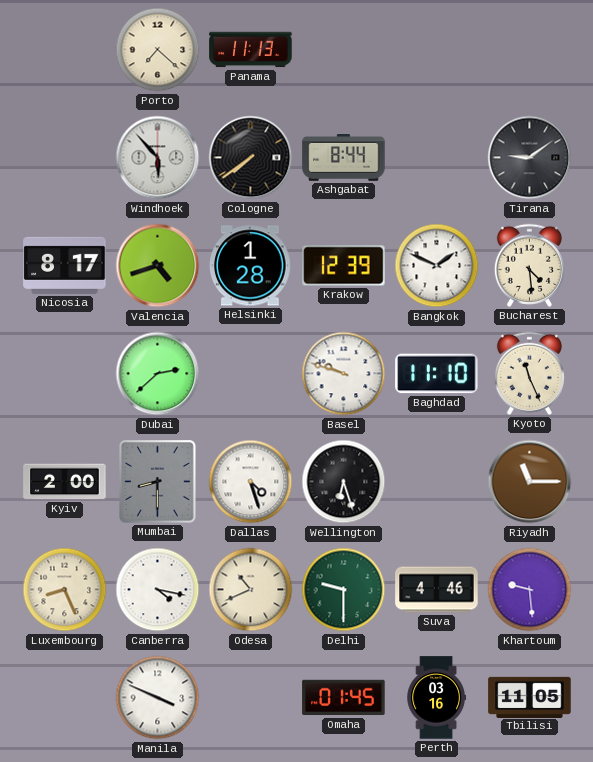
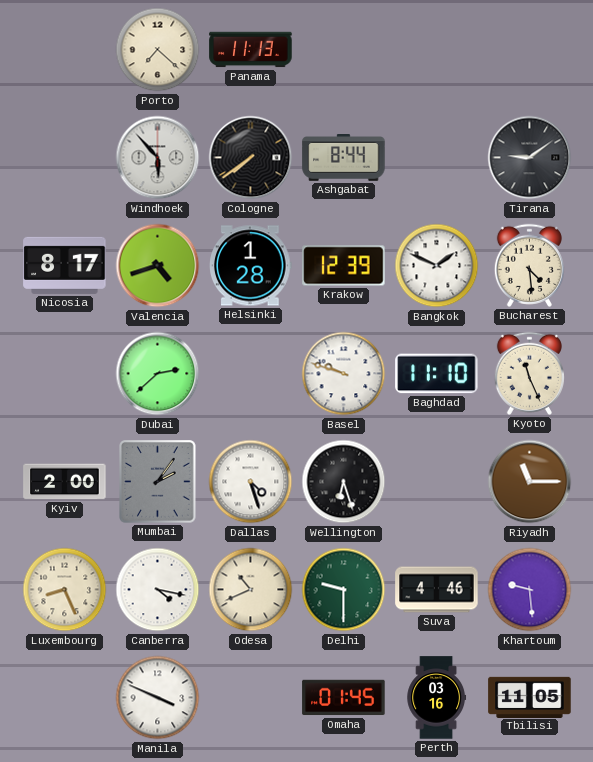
Mumbai: 8:30 -> 2:06 (158, 482)
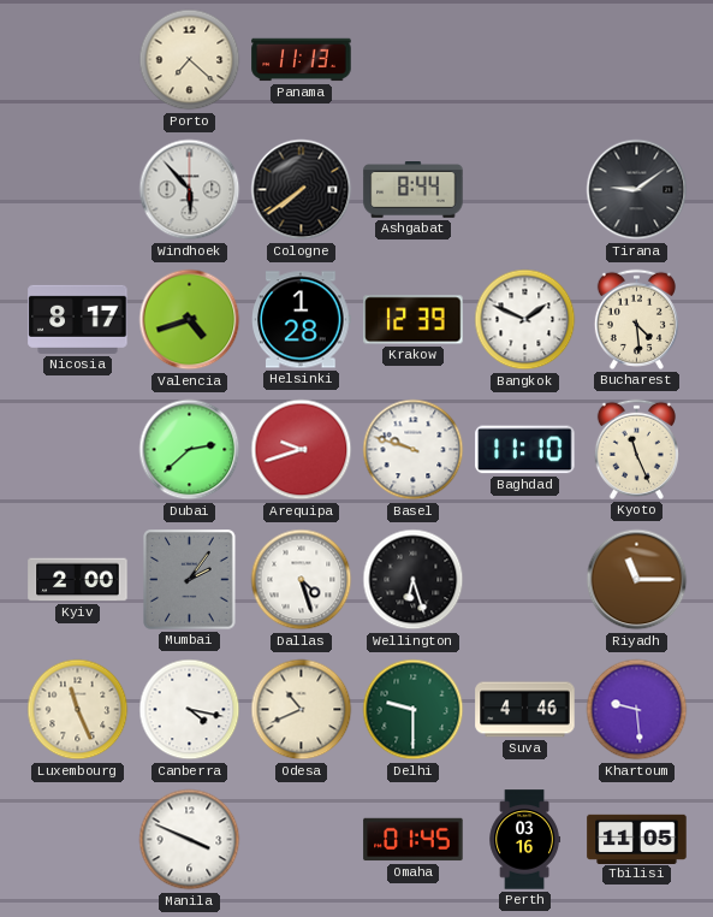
Arequipa: none -> 9:42 (302, 450)
Luxembourg: 8:26 -> 11:26 (78, 710)
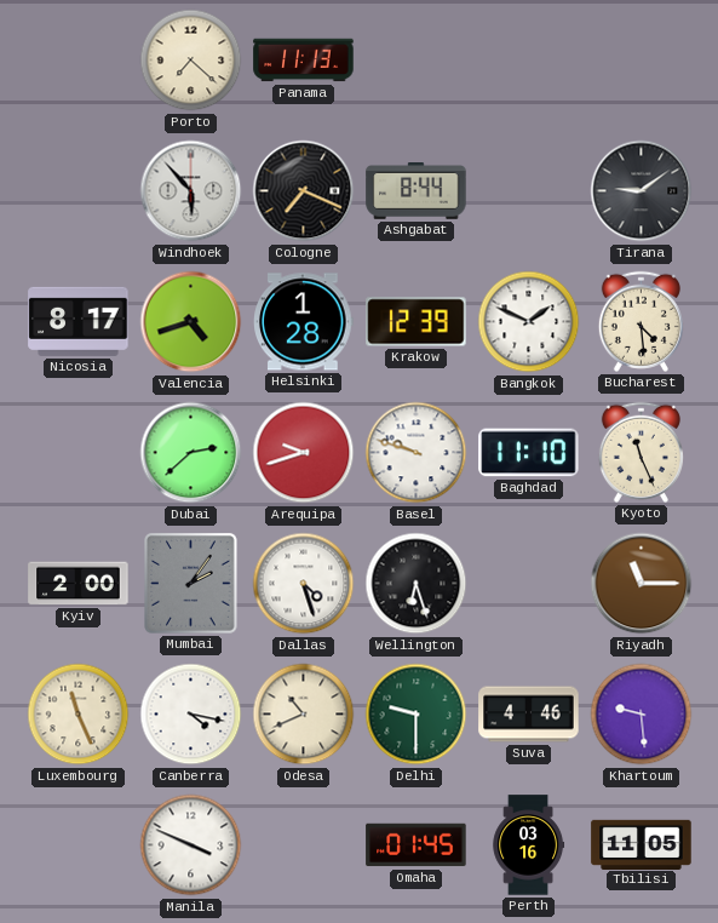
Cologne: 7:39 -> 7:19 (304, 191)
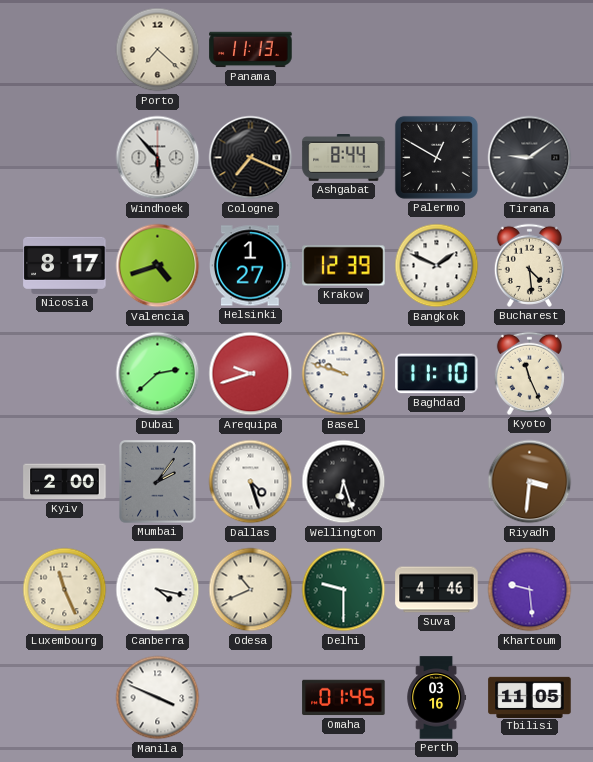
Palermo: none -> 12:50 (436, 157)
Helsinki: 1:28 -> 1:27 (251, 266)
Riyadh: 11:15 -> 3:31 (530, 482)
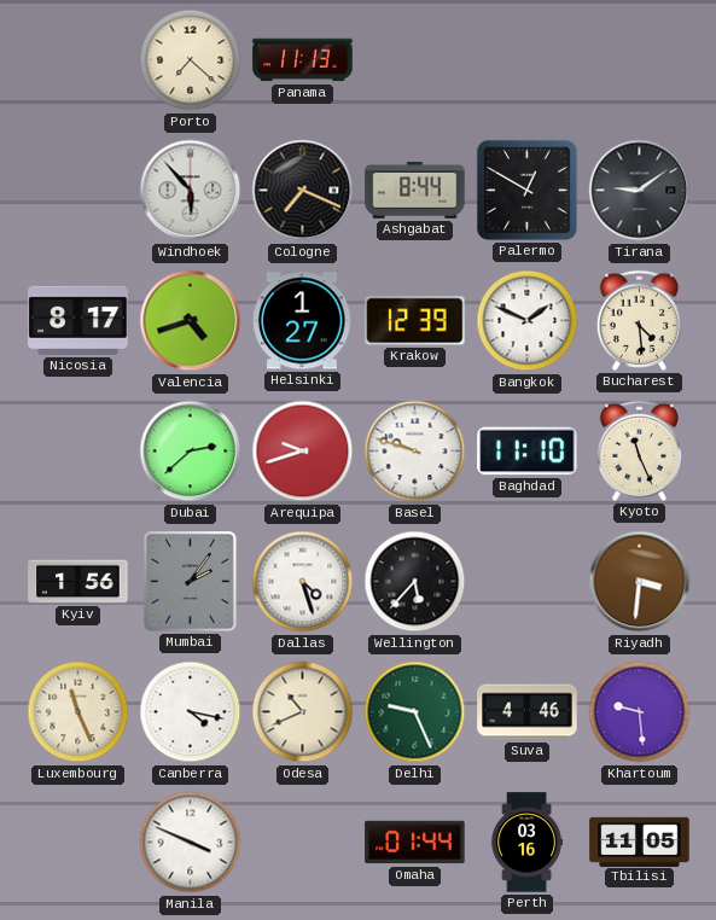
Kyiv: 2:00 -> 1:56 (78, 582)
Wellington: 6:27 -> 5:37 (415, 582)
Delhi: 9:30 -> 9:26 (415, 712)
Omaha: 01:45 -> 01:44 (415, 843)
